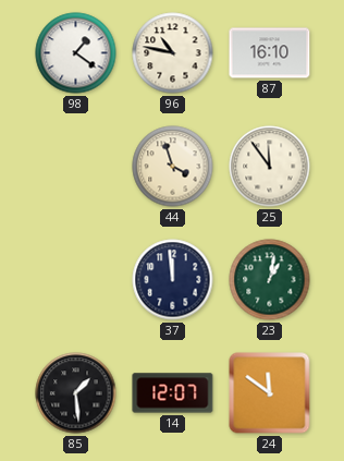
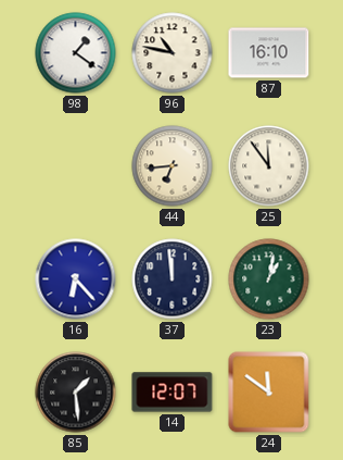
44: 3:57 -> 6:44 (173, 166)
16: none -> 6:23 (76, 279)
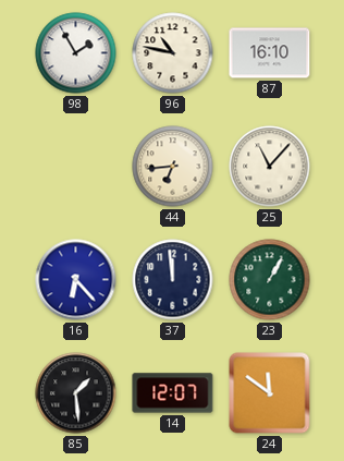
98: 1:21 -> 1:55 (76, 53)
25: 11:54 -> 11:07 (270, 167)
23: 1:02 -> 1:05 (270, 280)
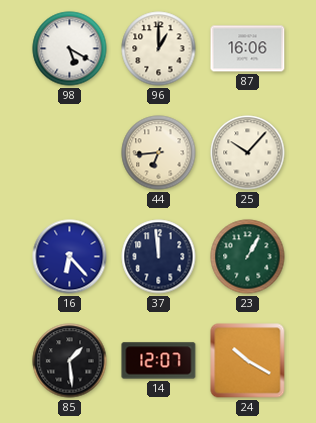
98: 1:55 -> 5:20 (70, 49)
96: 10:47 -> 1:00 (159, 49)
87: 16:10 -> 16:06 (248, 49)
25: 11:07 -> 10:07 (248, 153)
24: 11:51 -> 10:20 (248, 361)
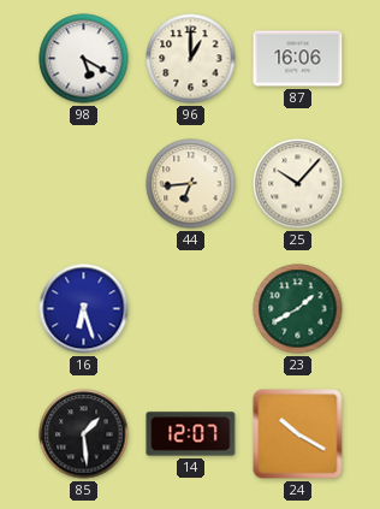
16: 6:23 -> 6:27 (84, 309)
37: 11:59 -> none (159, 257)
23: 1:05 -> 1:40 (298, 309)
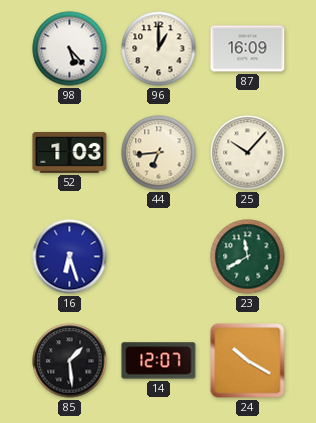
98: 5:20 -> 5:23 (70, 49)
87: 16:06 -> 16:09 (248, 49)
52: none -> 1:03 (70, 152)
23: 1:40 -> 11:40 (248, 257)
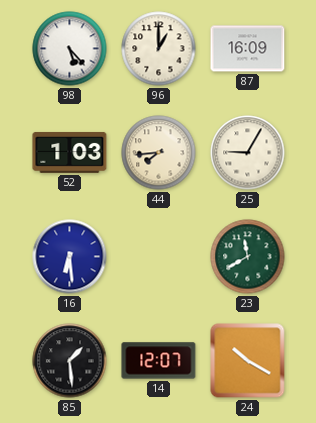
44: 6:44 -> 7:44 (159, 153)
25: 10:07 -> 9:05 (248, 153)
16: 6:27 -> 6:29 (70, 257)
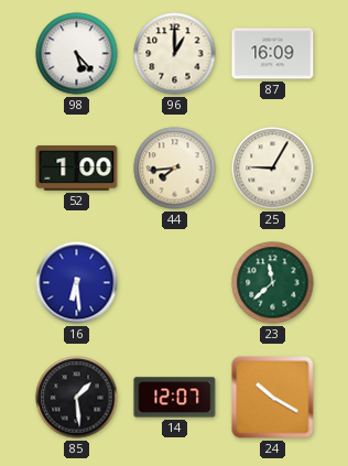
52: 1:03 -> 1:00 (77, 167)
23: 11:40 -> 11:38 (273, 283)
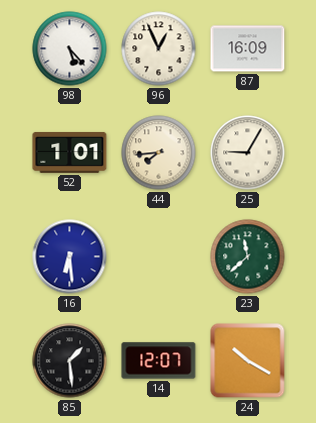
96: 1:00 -> 12:56 (159, 49)
52: 1:00 -> 1:01 (70, 152)
